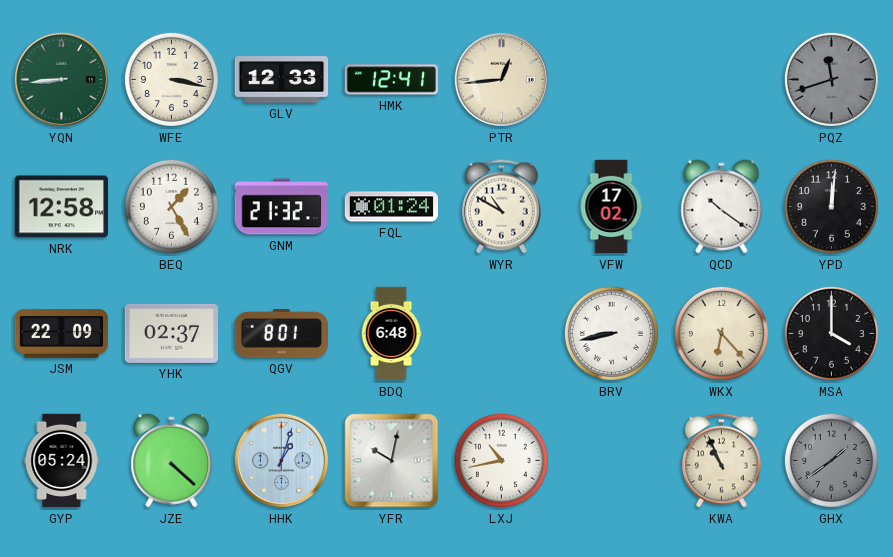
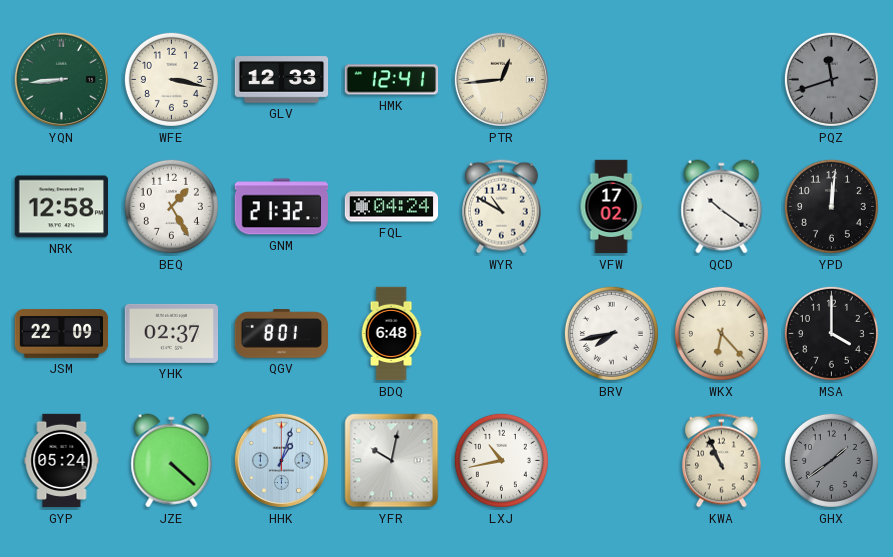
FQL: 01:24 -> 04:24 (392, 207)
BRV: 8:43 -> 7:43 (611, 333)
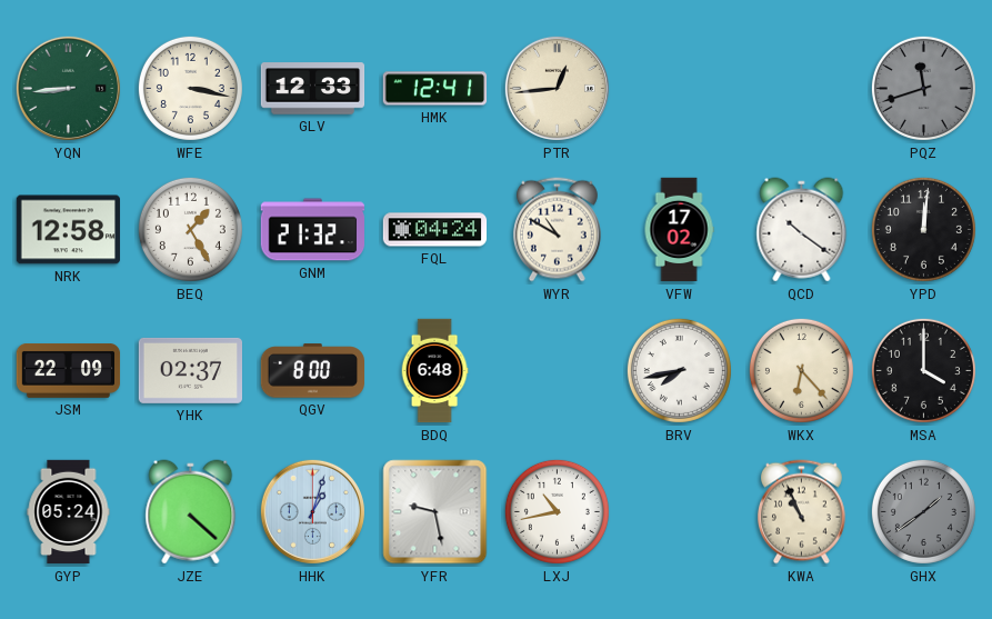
QGV: 8:01 -> 8:00 (312, 371)
YFR: 10:02 -> 9:28 (435, 512)
